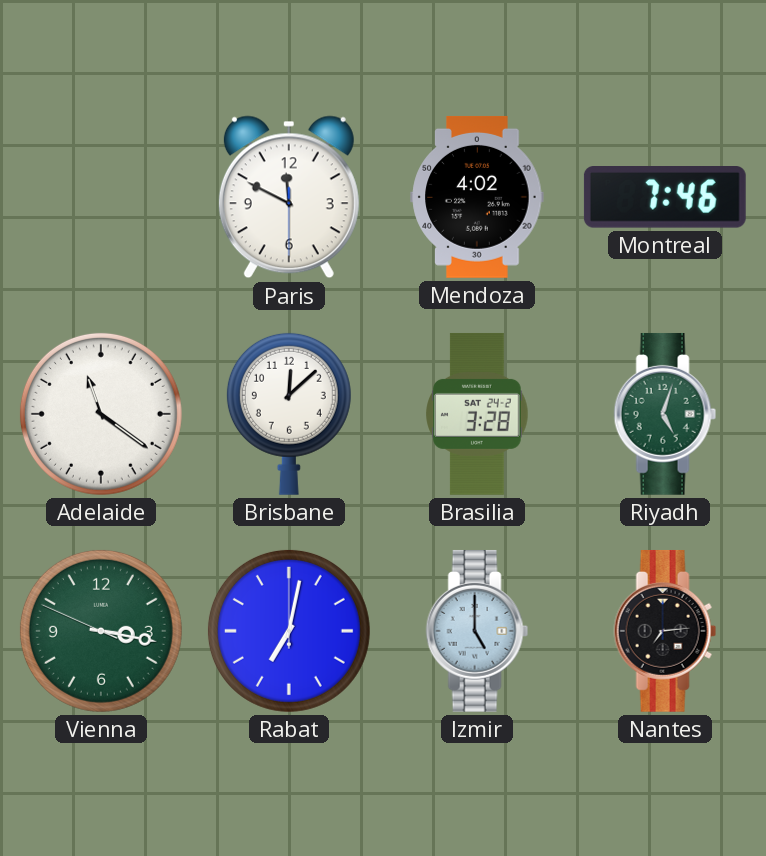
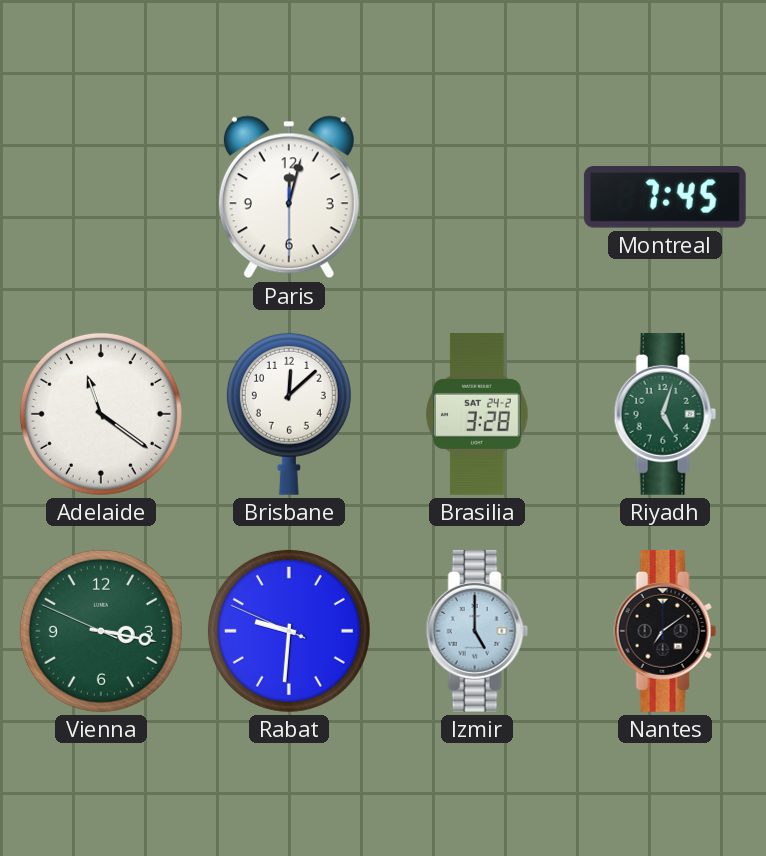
Paris: 11:49 -> 12:02 (289, 197)
Mendoza: 4:02 -> none (477, 197)
Montreal: 7:46 -> 7:45 (665, 198)
Rabat: 7:02 -> 9:30 (289, 631)
Nantes: 7:14 -> 7:09 (665, 631)
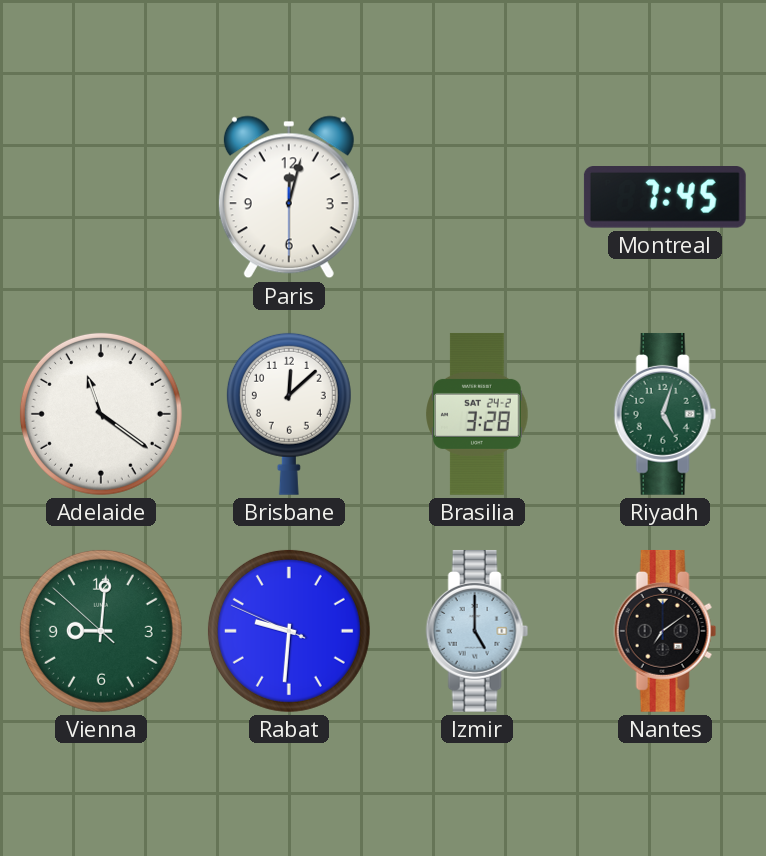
Vienna: 3:16 -> 9:00 (101, 631)
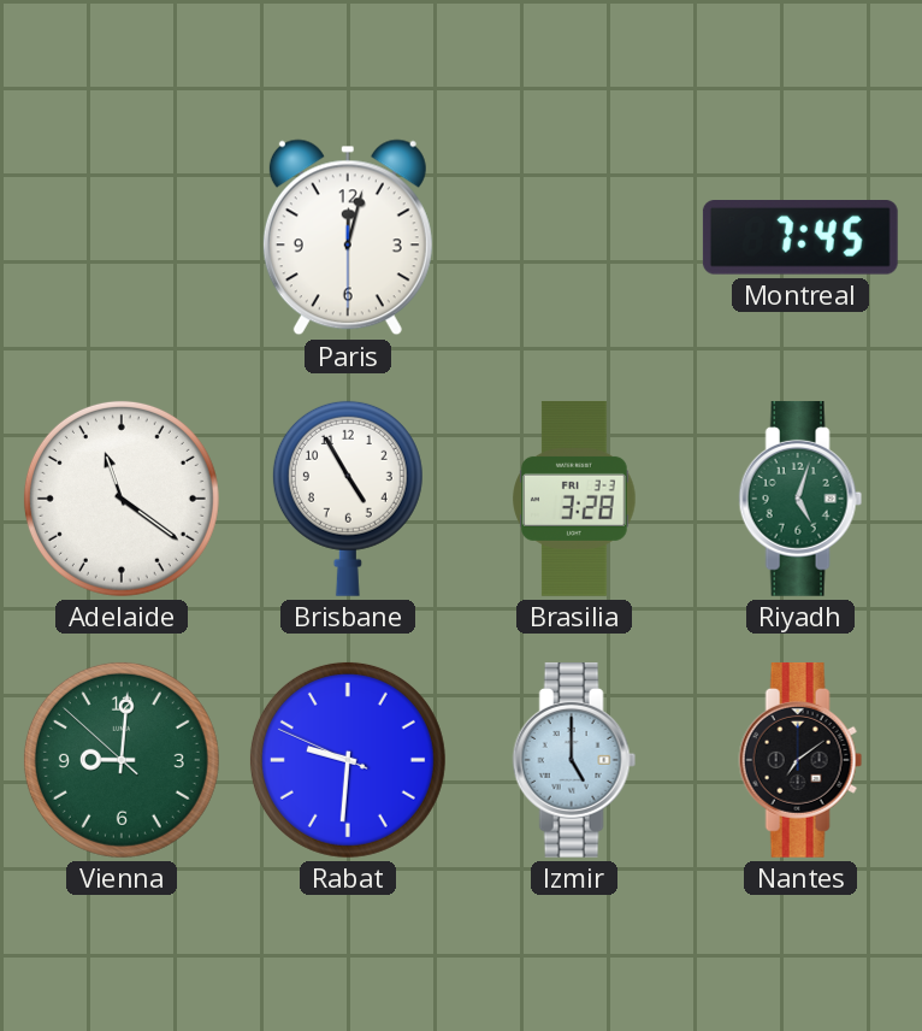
Brisbane: 12:08 -> 4:55 (348, 499)
Brasilia date: SAT 24-2 -> FRI 3-3 (574, 499)
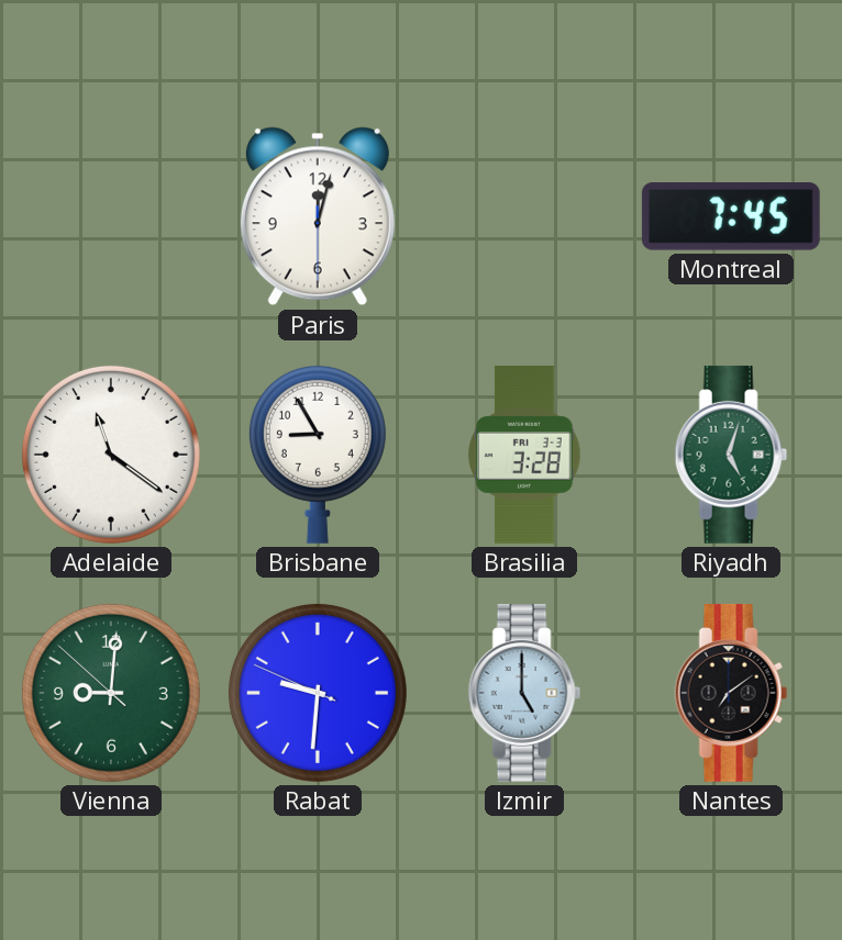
Brisbane: 4:55 -> 8:55 (318, 455)
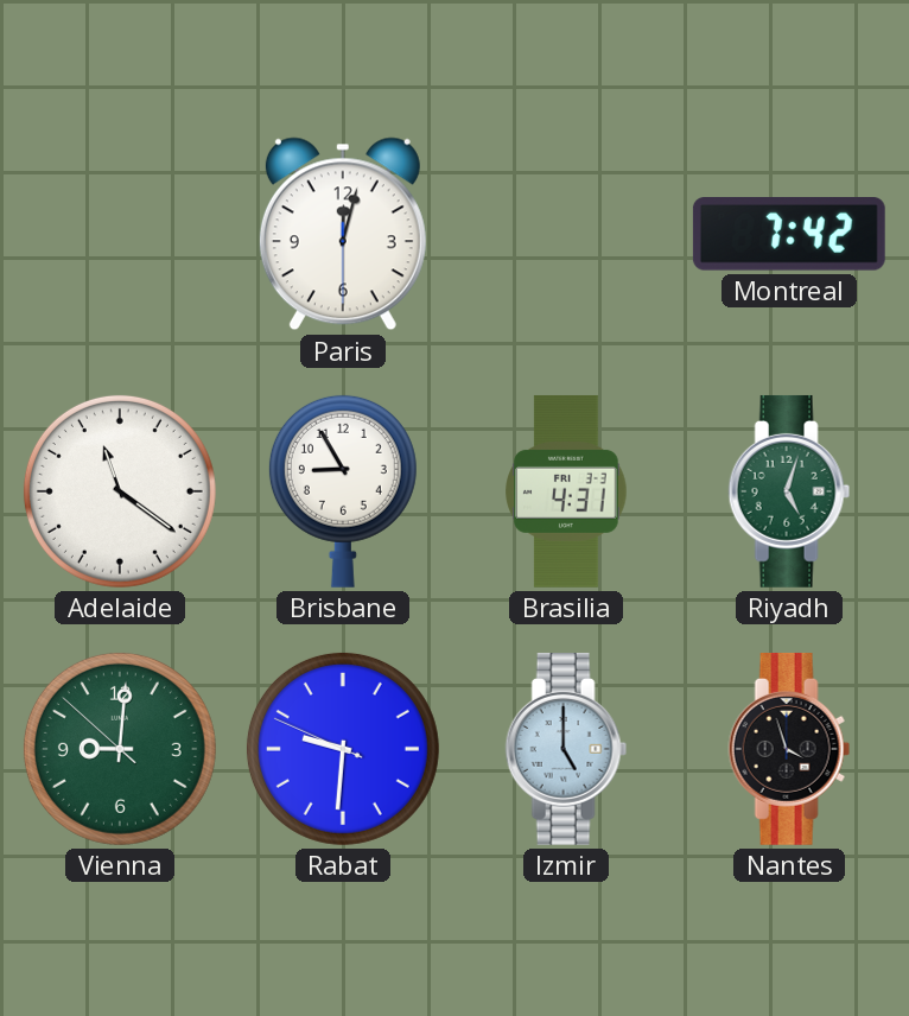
Montreal: 7:45 -> 7:42 (789, 235)
Brasilia: 3:28 -> 4:31 (566, 491)
Nantes: 7:09 -> 3:57 (789, 749)
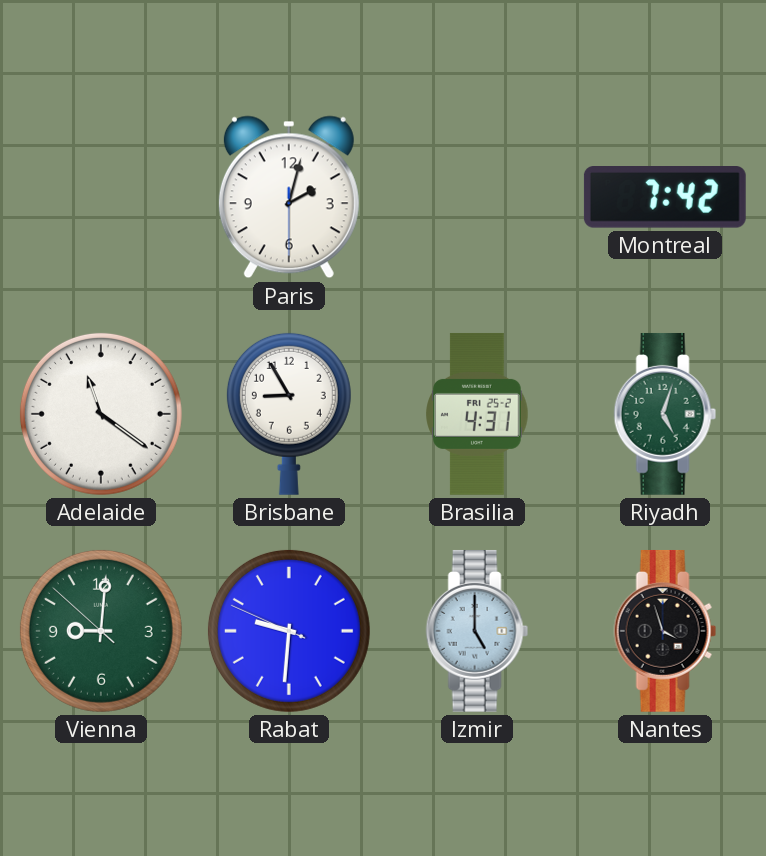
Paris: 12:02 -> 2:02 (289, 197)
Brasilia date: FRI 3-3 -> FRI 25-2 (477, 414)
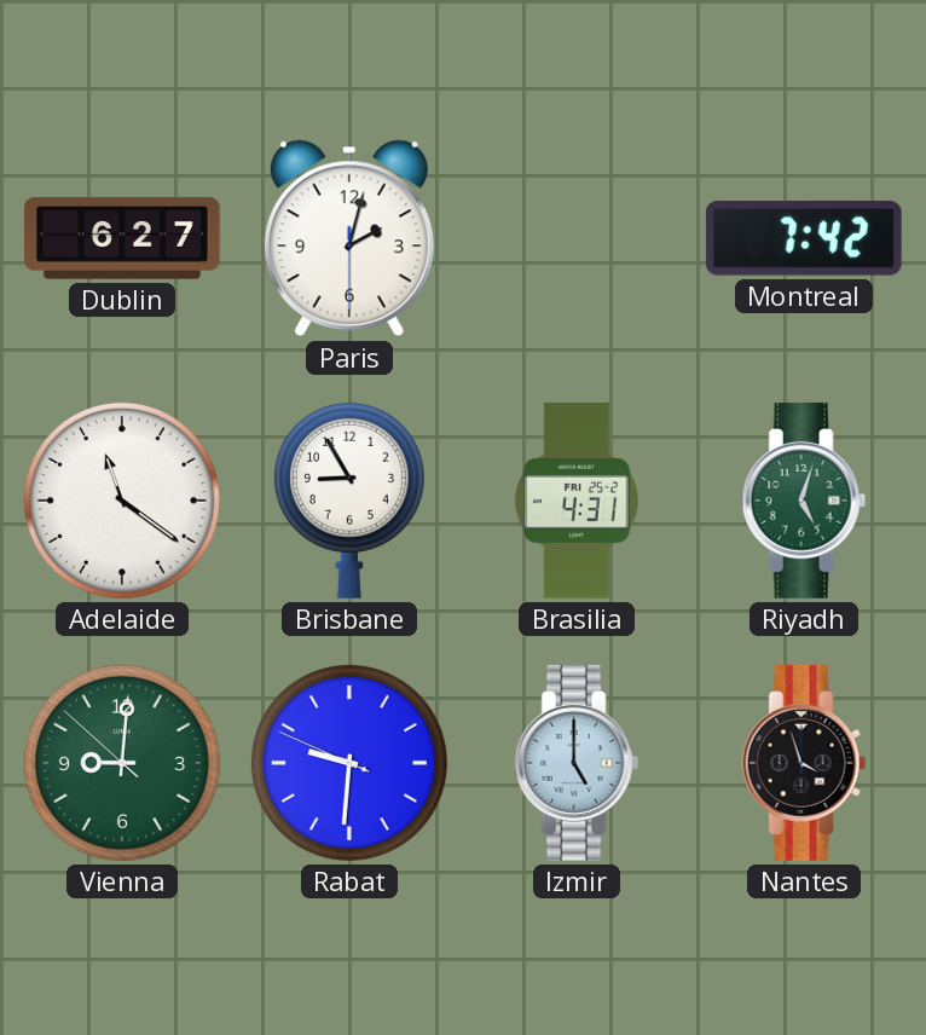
Dublin: none -> 6:27 (122, 238)
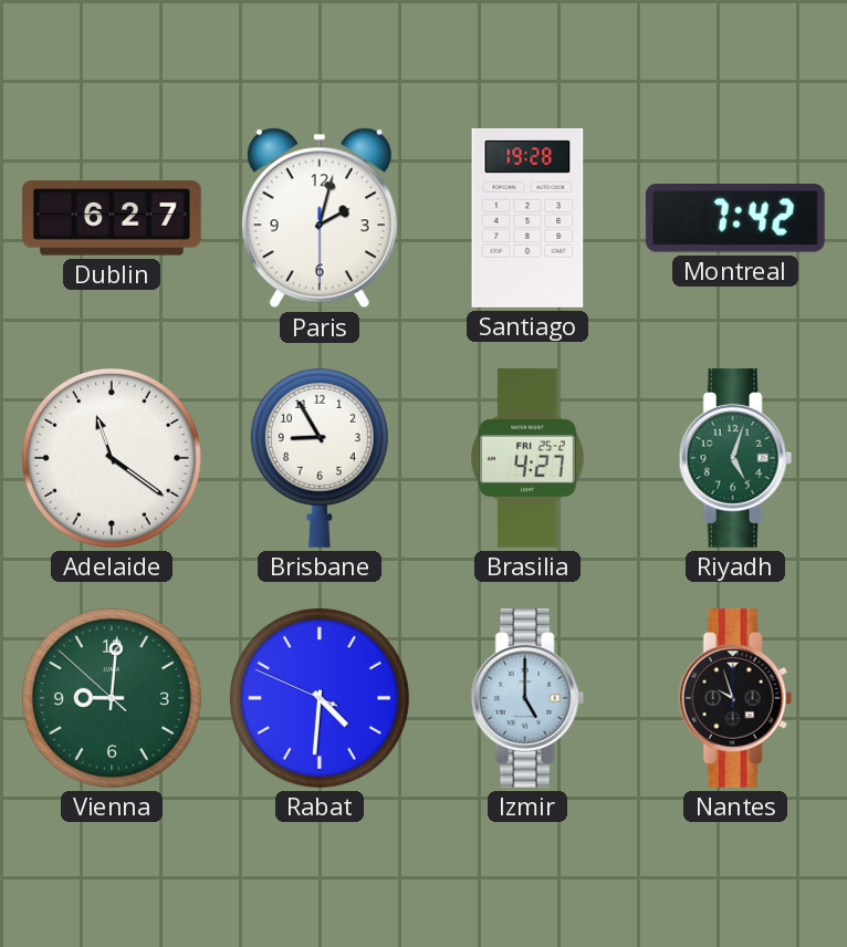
Santiago: none -> 19:28 (527, 218)
Brasilia: 4:31 -> 4:27 (527, 458)
Rabat: 9:30 -> 4:30 (320, 698)
Nantes: 3:57 -> 9:57 (735, 698)
